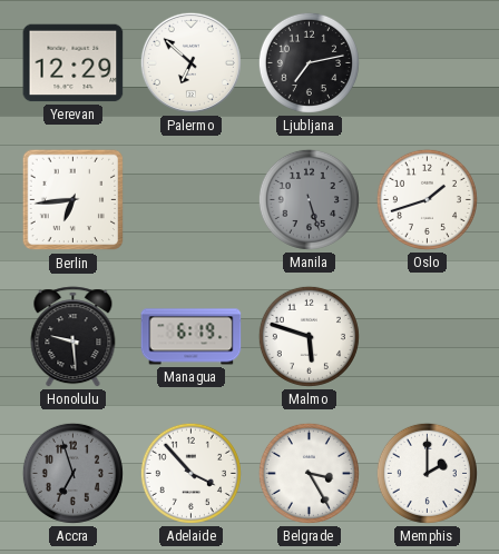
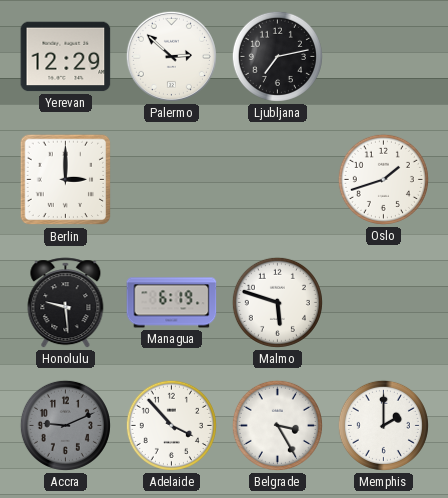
Palermo: 6:52 -> 2:52 (171, 56)
Berlin: 6:44 -> 3:00 (66, 180)
Manila: 5:27 -> none (309, 199)
Accra: 6:57 -> 9:11 (65, 425)
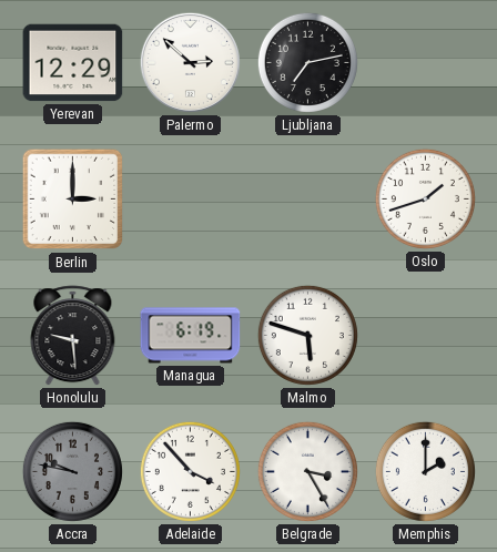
Accra: 9:11 -> 9:47 (72, 471)
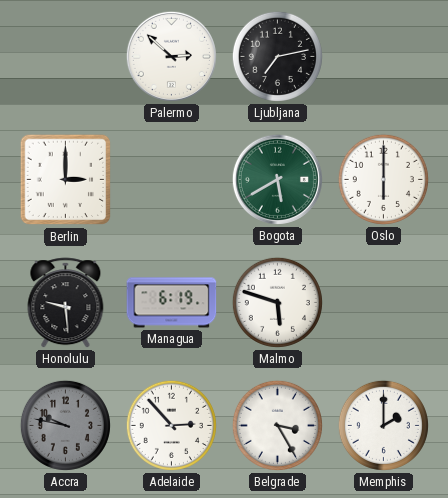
Yerevan: 12:29 -> none (73, 63)
Bogota: none -> 5:40 (277, 179)
Oslo: 1:42 -> 6:00 (383, 179)
Adelaide: 3:53 -> 2:53 (171, 425)
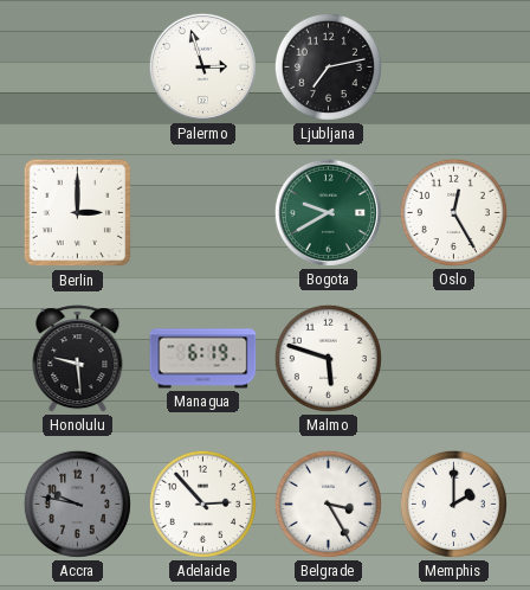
Palermo: 2:52 -> 2:57 (202, 66)
Bogota: 5:40 -> 9:40 (328, 212)
Oslo: 6:00 -> 12:25 (453, 212)
